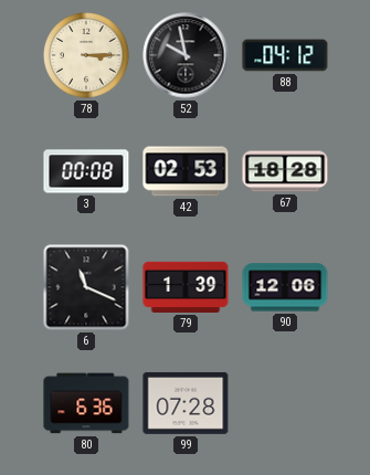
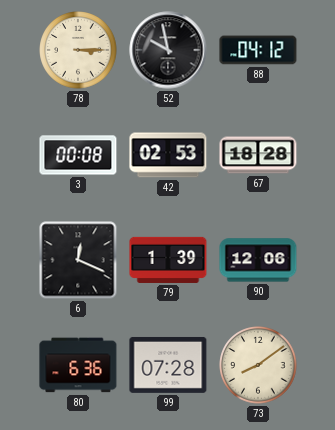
6: 11:19 -> 12:19 (78, 260)
73: none -> 8:09 (258, 365)
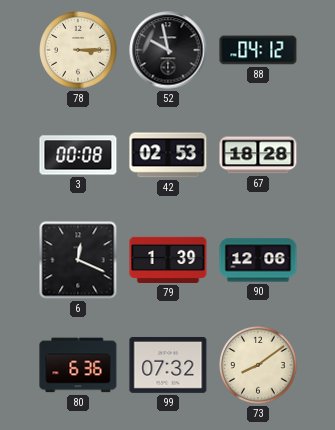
99: 07:28 -> 07:32 (168, 365)
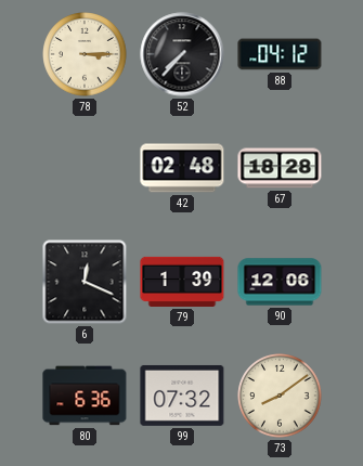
52: 9:58 -> 7:37 (182, 54)
3: 00:08 -> none (78, 155)
42: 02:53 -> 02:48 (182, 168)
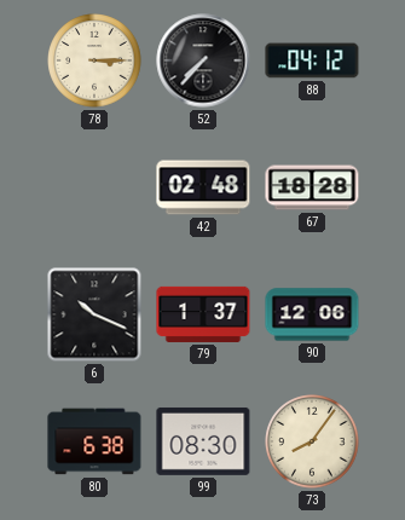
6: 12:19 -> 10:19 (94, 314)
79: 1:39 -> 1:37 (203, 314)
80: 6:36 -> 6:38 (94, 441)
99: 07:32 -> 08:30 (203, 441)
73: 8:09 -> 8:06 (312, 441)
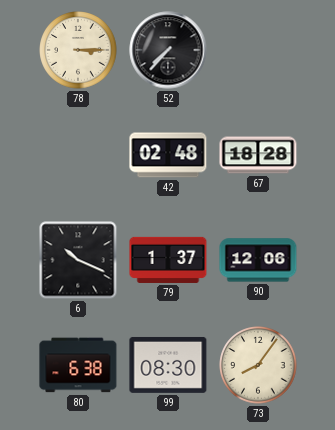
88: 04:12 -> none (312, 60)
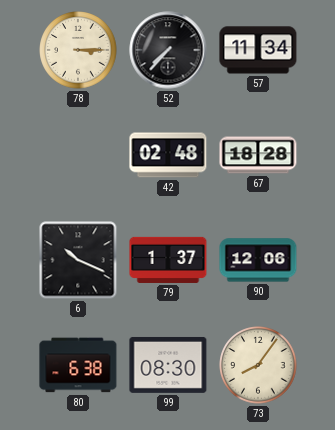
57: none -> 11:34 (258, 50)
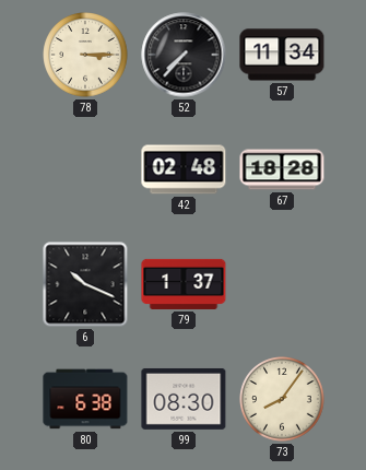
90: 12:06 -> none (258, 260)
